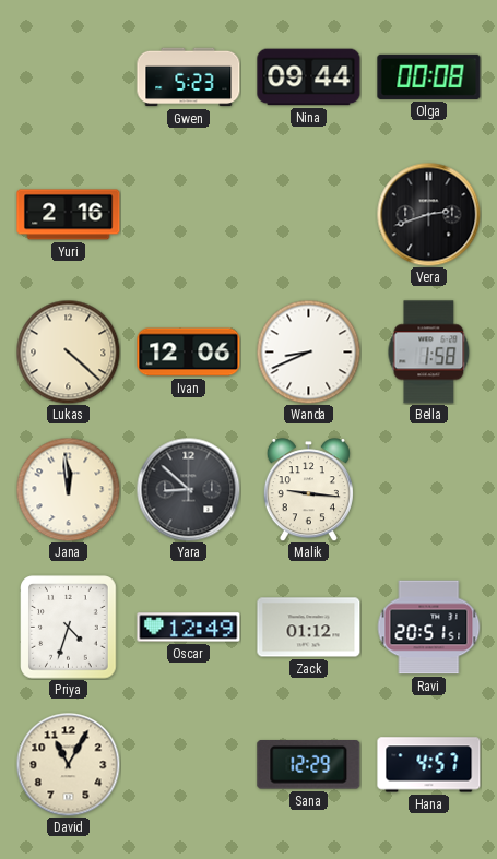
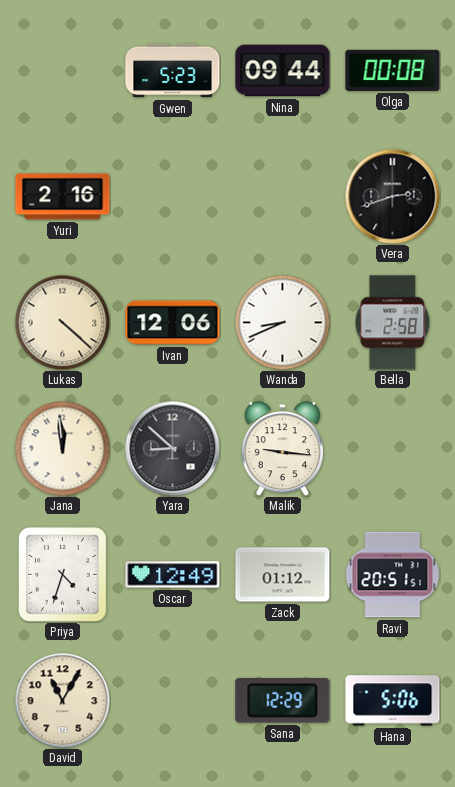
Bella: 1:58 -> 2:58 (393, 323)
Hana: 4:57 -> 5:06 (393, 701)
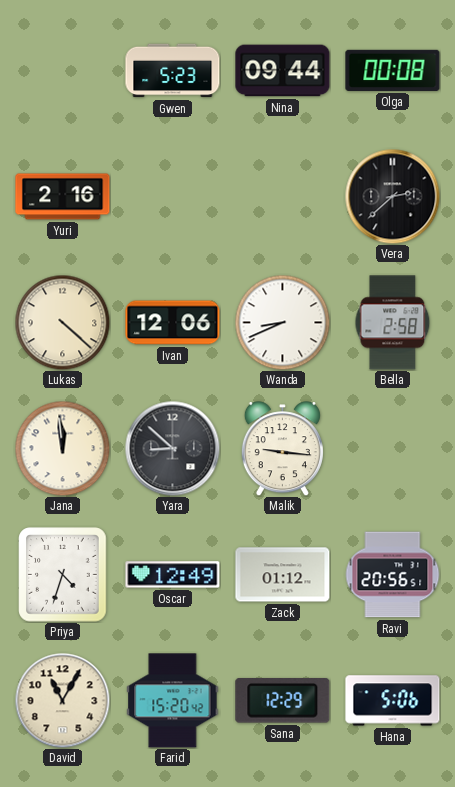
Vera: 2:42 -> 2:38 (392, 196)
Ravi: 20:51 -> 20:56 (392, 575)
Farid: none -> 15:20 (173, 701)
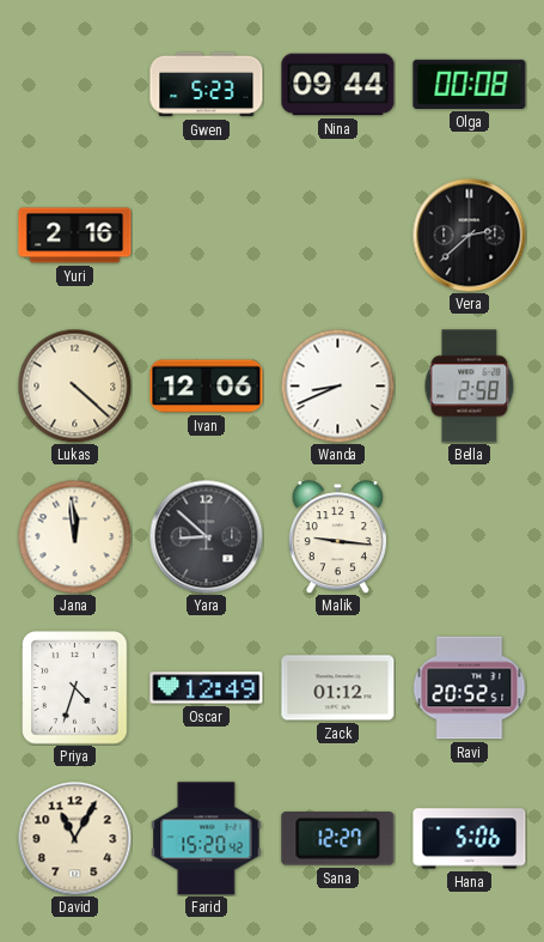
Ravi: 20:56 -> 20:52 (469, 688)
Sana: 12:29 -> 12:27 (338, 839)
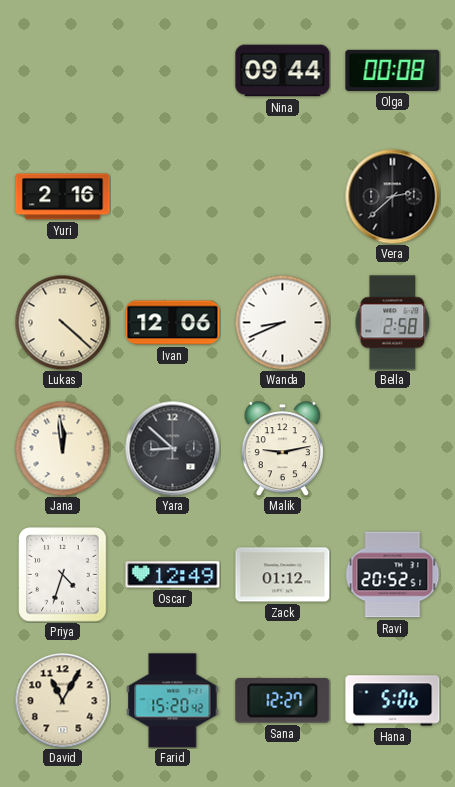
Gwen: 5:23 -> none (207, 85)
Malik: 9:16 -> 9:13 (282, 449)
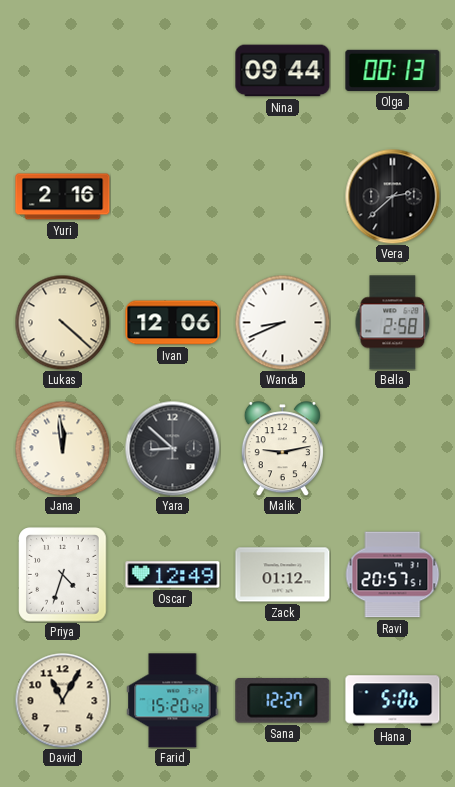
Olga: 00:08 -> 00:13 (393, 70)
Ravi: 20:52 -> 20:57 (392, 575)
